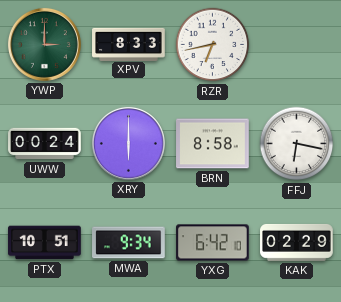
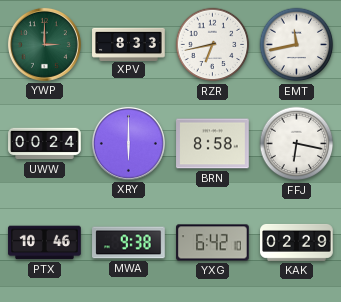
EMT: none -> 11:43 (297, 45)
PTX: 10:51 -> 10:46 (45, 243)
MWA: 9:34 -> 9:38 (129, 243)
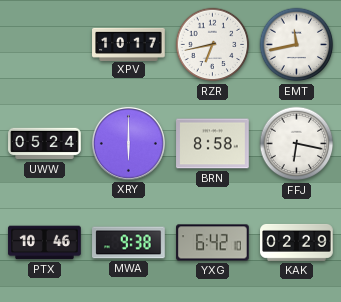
YWP: 3:00 -> none (44, 44)
XPV: 8:33 -> 10:17 (129, 44)
UWW: 00:24 -> 05:24 (45, 144)
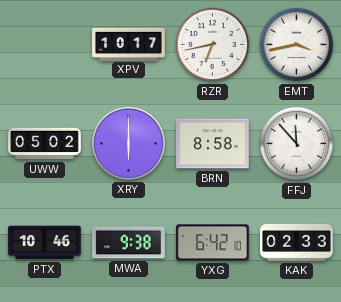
EMT: 11:43 -> 3:43 (297, 45)
UWW: 05:24 -> 05:02 (45, 144)
FFJ: 6:17 -> 11:53 (297, 144)
KAK: 02:29 -> 02:33 (297, 242)
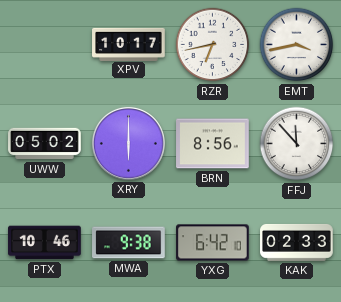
BRN: 8:58 -> 8:56 (213, 144)
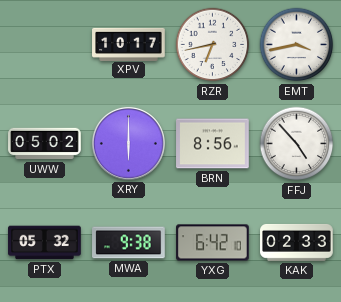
FFJ: 11:53 -> 4:53 (297, 144)
PTX: 10:46 -> 05:32 (45, 243)
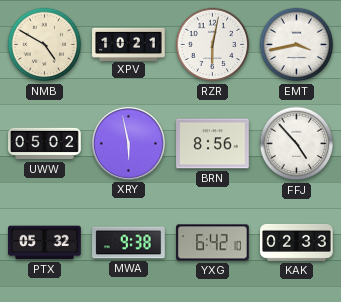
NMB: none -> 4:50 (45, 45)
XPV: 10:17 -> 10:21 (129, 44)
RZR: 6:43 -> 6:02 (213, 45)
XRY: 6:00 -> 5:58 (128, 143)
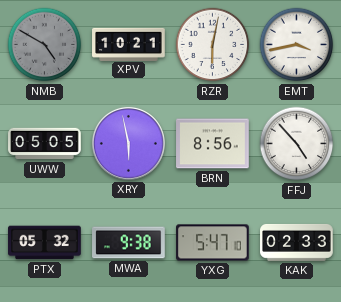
NMB dial: cream -> grey (45, 45)
UWW: 05:02 -> 05:05 (45, 144)
YXG: 6:42 -> 5:47 (213, 243)
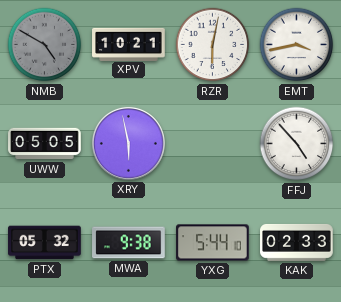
BRN: 8:56 -> none (213, 144)
YXG: 5:47 -> 5:44 (213, 243)
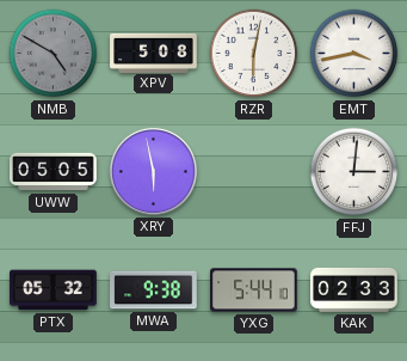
XPV: 10:21 -> 5:08 (154, 53)
FFJ: 4:53 -> 3:01 (354, 172)
